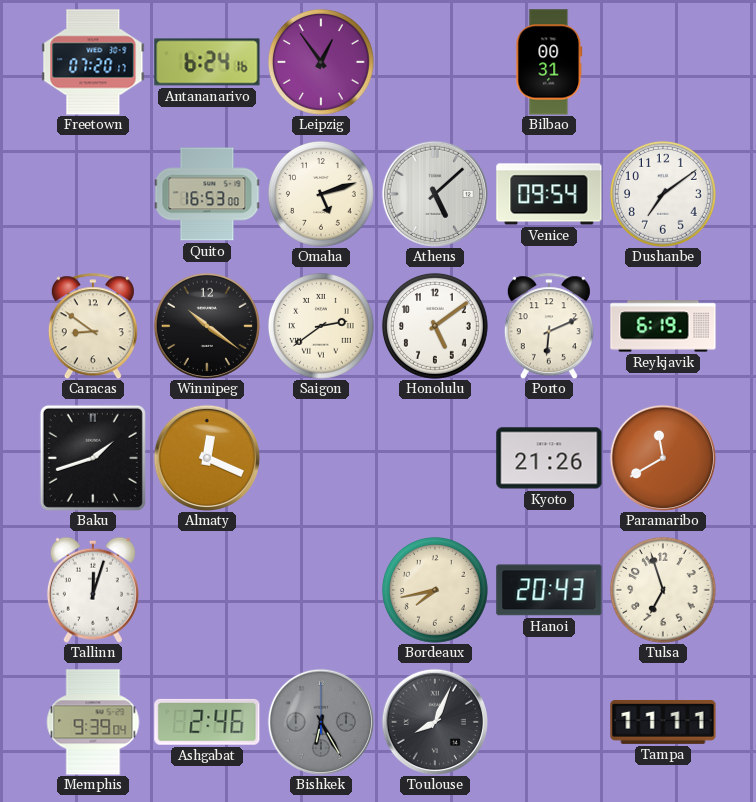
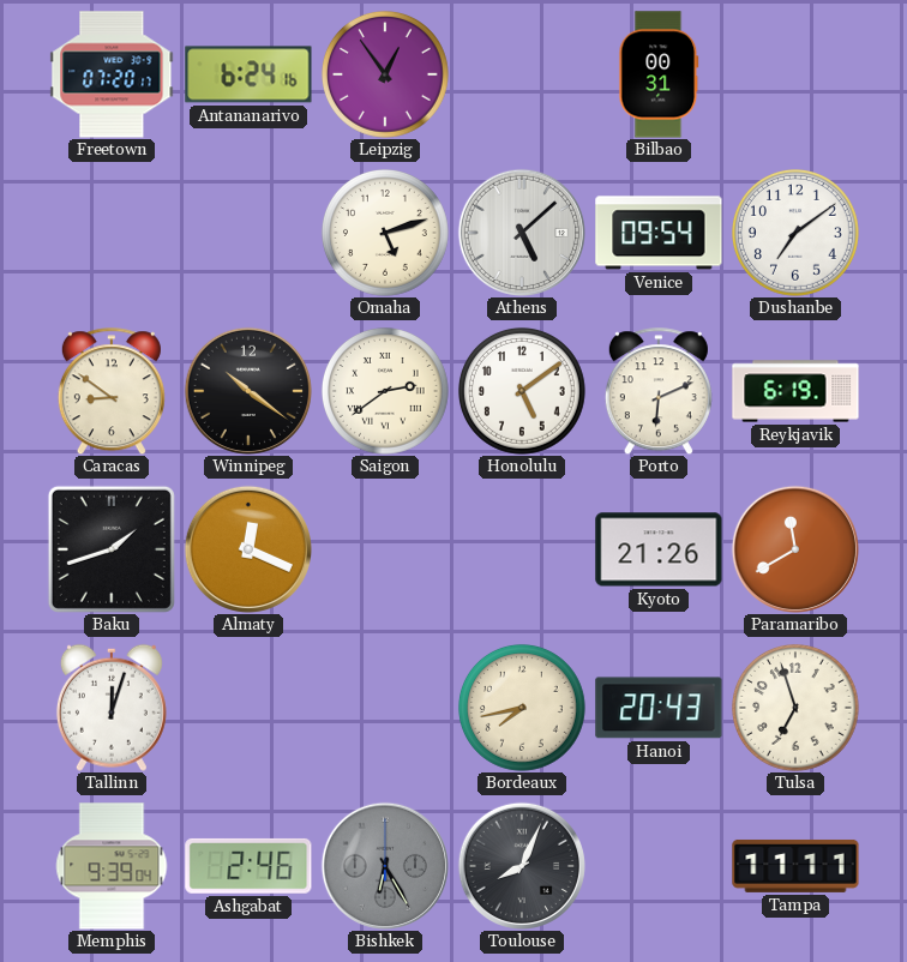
Quito: 16:53 -> none (207, 194)
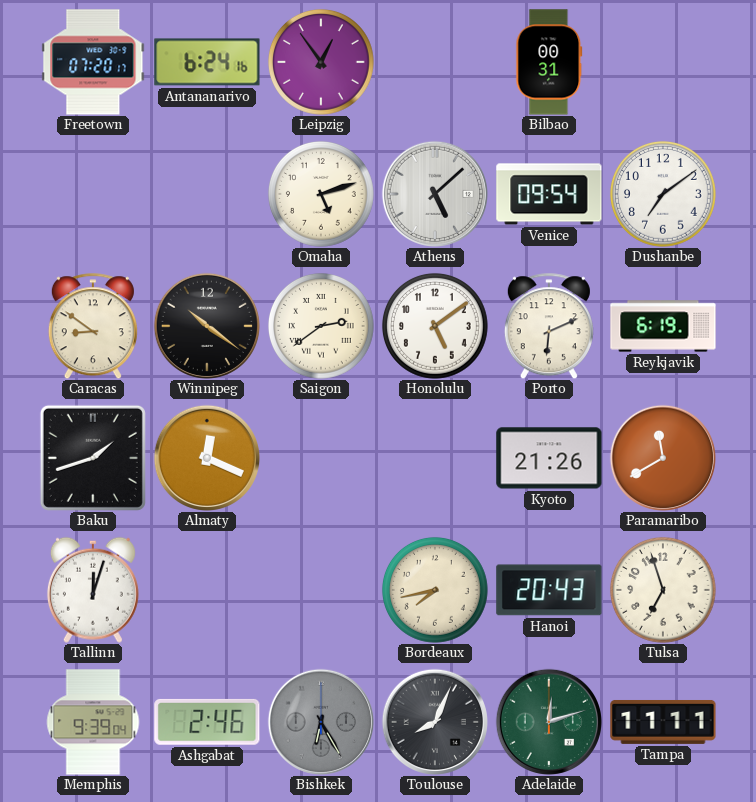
Adelaide: none -> 12:12 (549, 722)
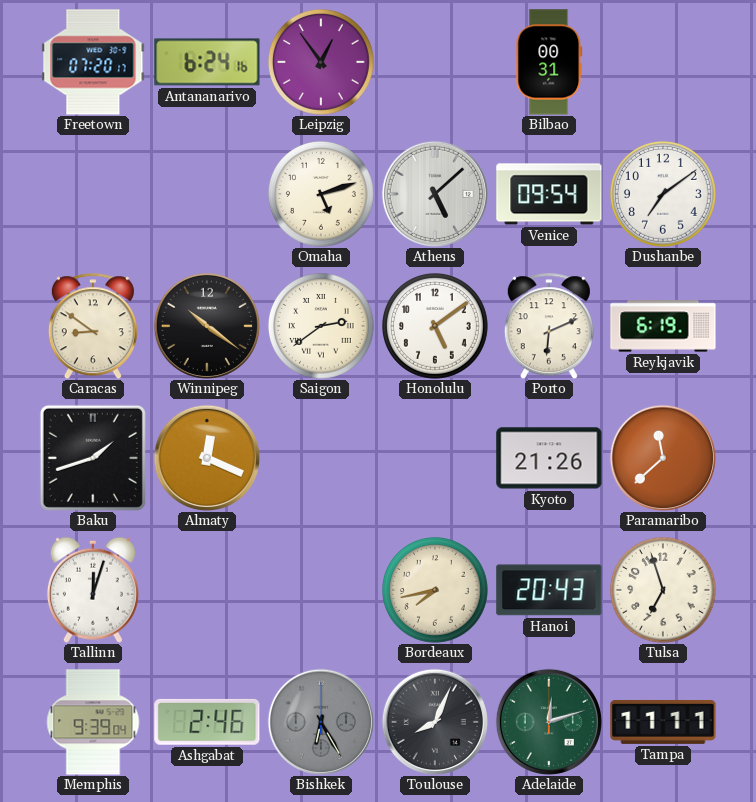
Paramaribo: 11:40 -> 11:38 (663, 458)
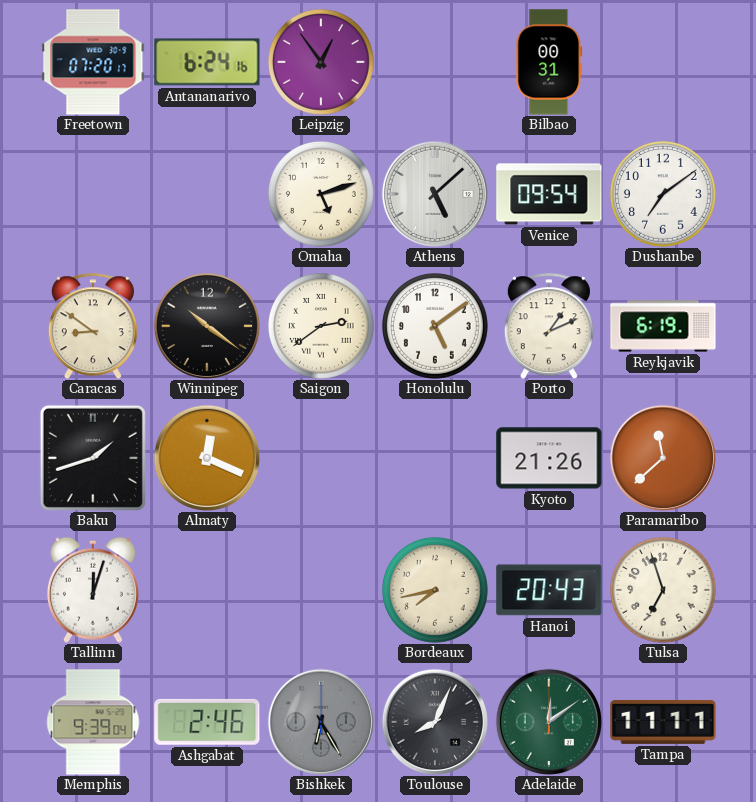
Porto: 6:11 -> 1:11 (549, 326)
Adelaide: 12:12 -> 12:09 (549, 722)
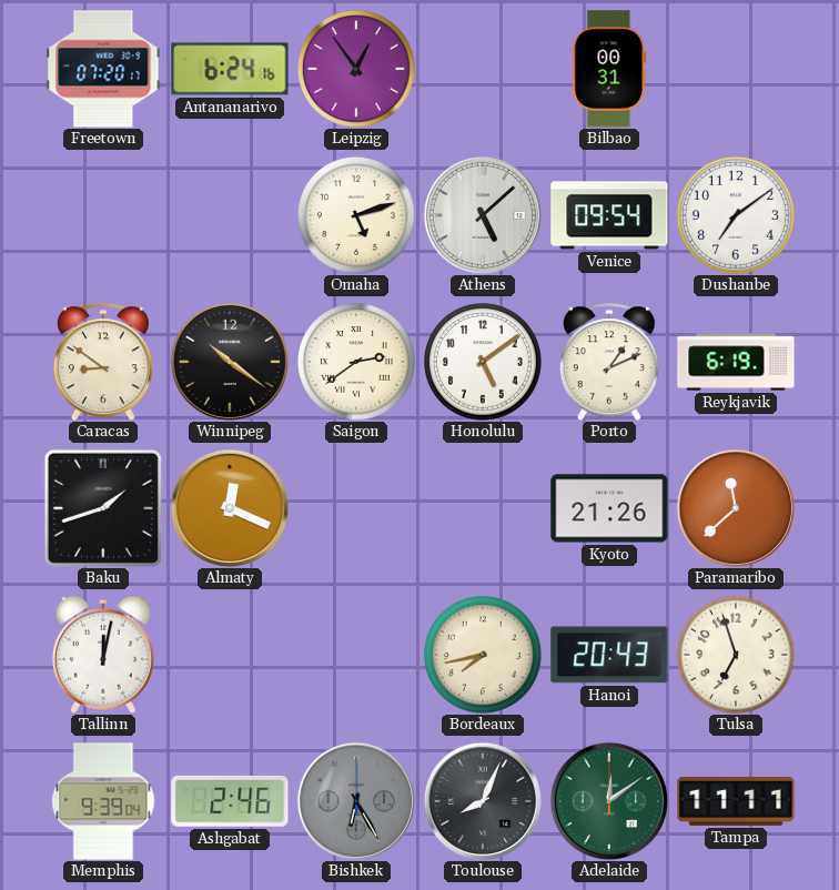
Tallinn: 12:03 -> 12:02 (103, 655)
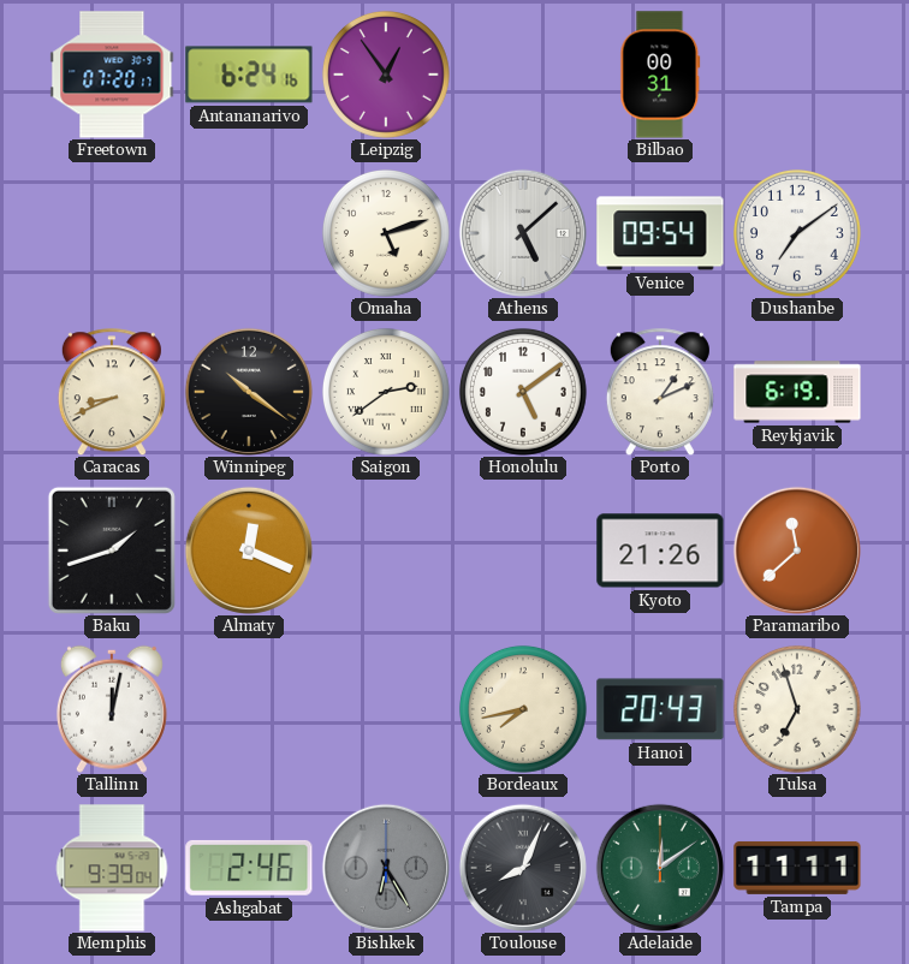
Caracas: 8:51 -> 8:41 (112, 392)
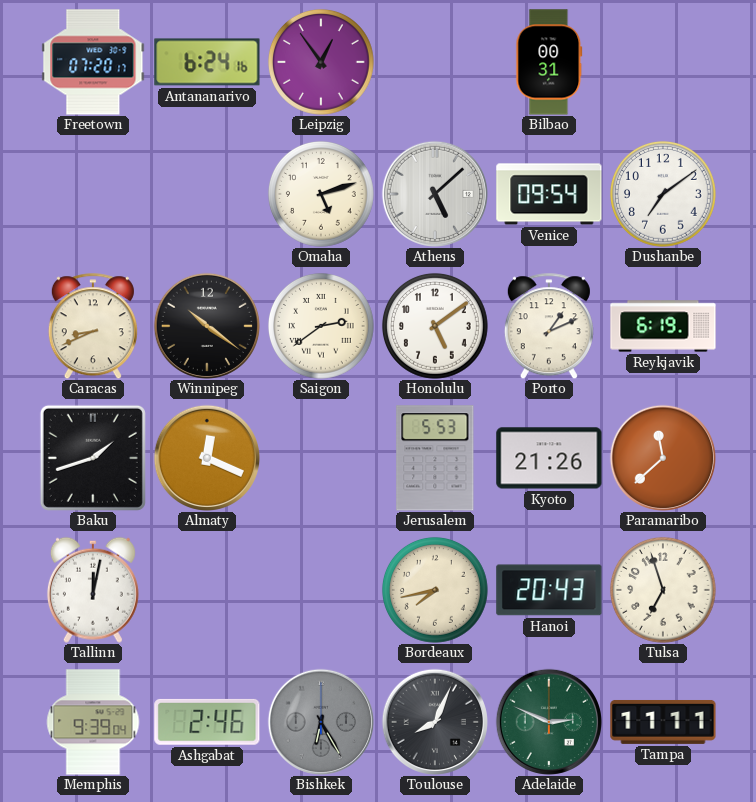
Jerusalem: none -> 5:53 (435, 458)
Adelaide: 12:09 -> 2:49 (549, 722)
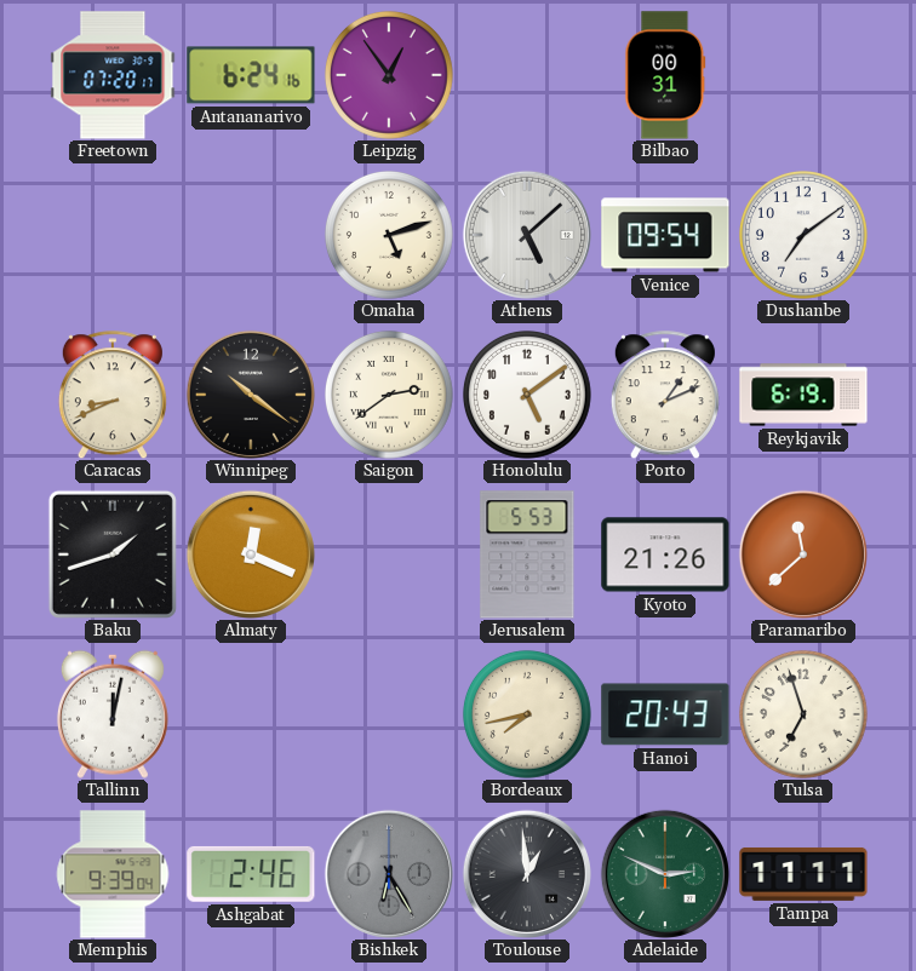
Toulouse: 8:04 -> 12:59 (527, 874)
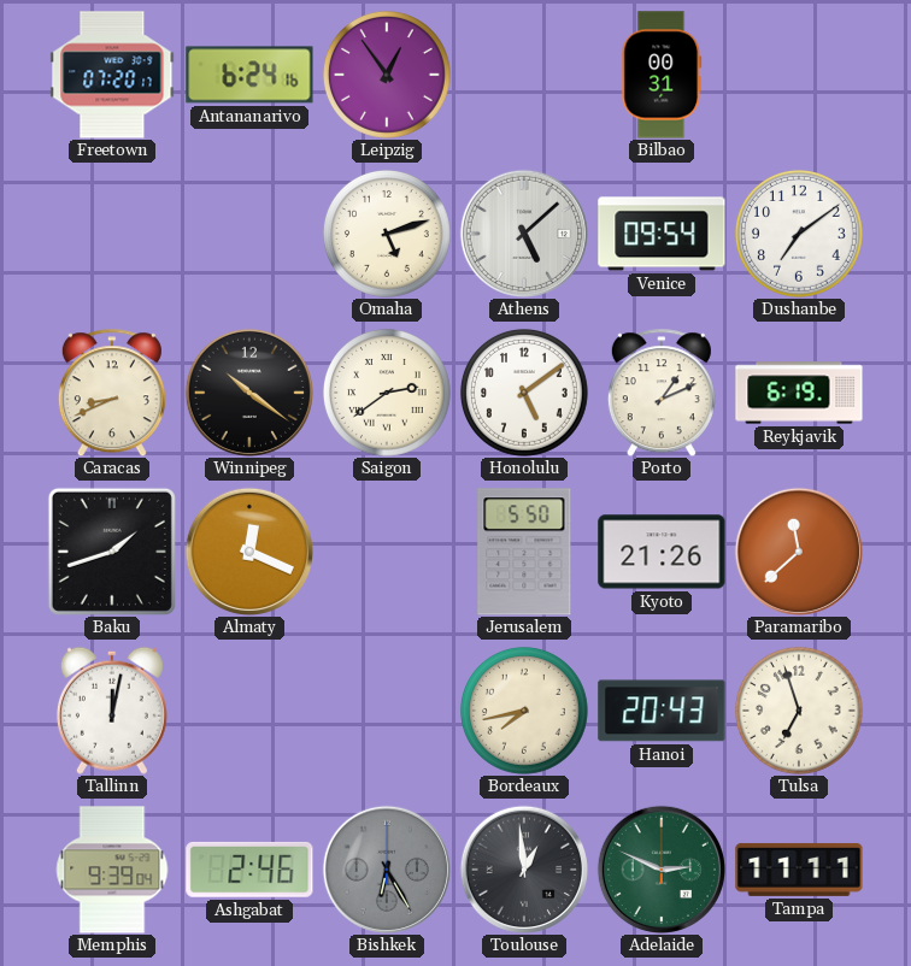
Jerusalem: 5:53 -> 5:50 (524, 552)
